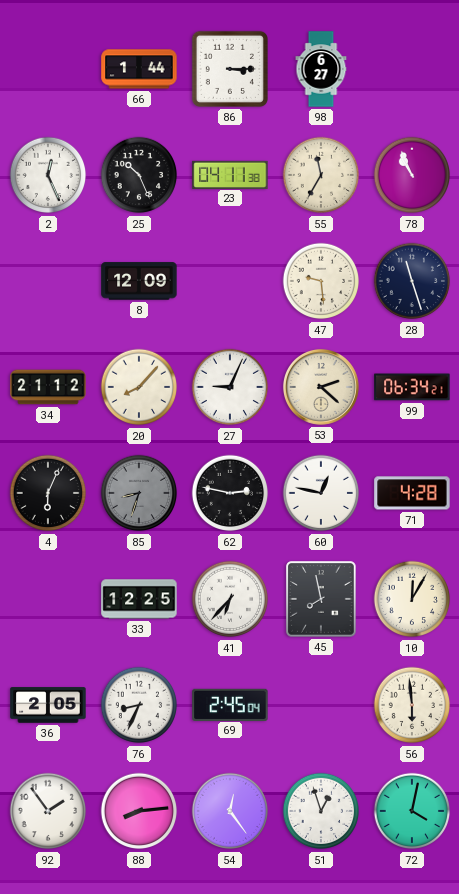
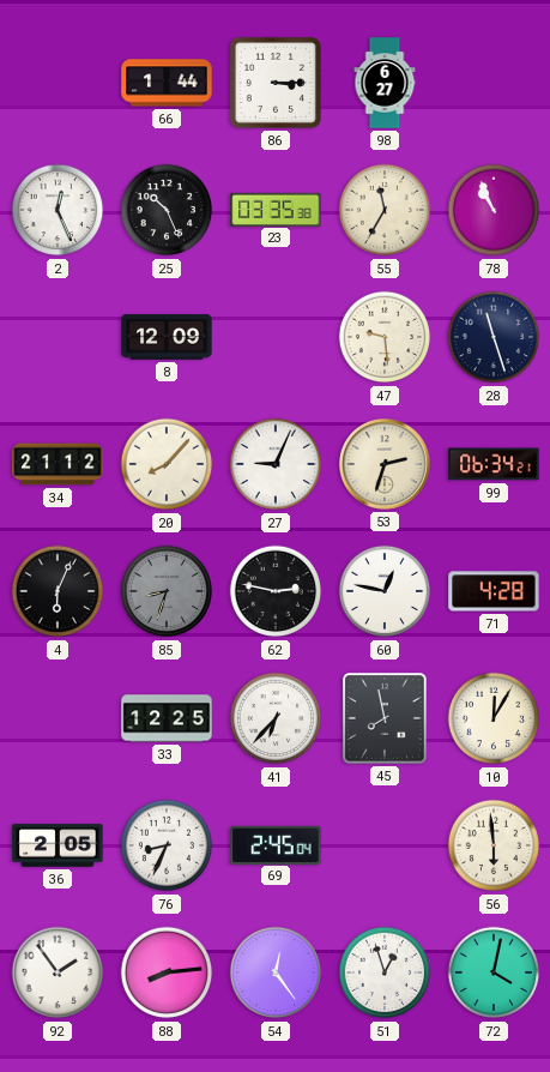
23: 04:11 -> 03:35 (276, 209)
53: 2:22 -> 2:33 (385, 464)
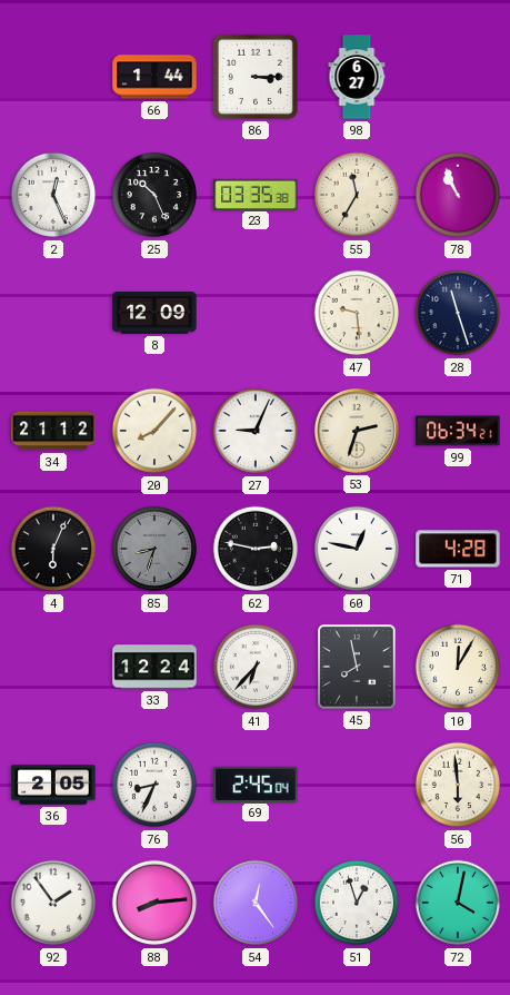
33: 12:25 -> 12:24 (154, 667)
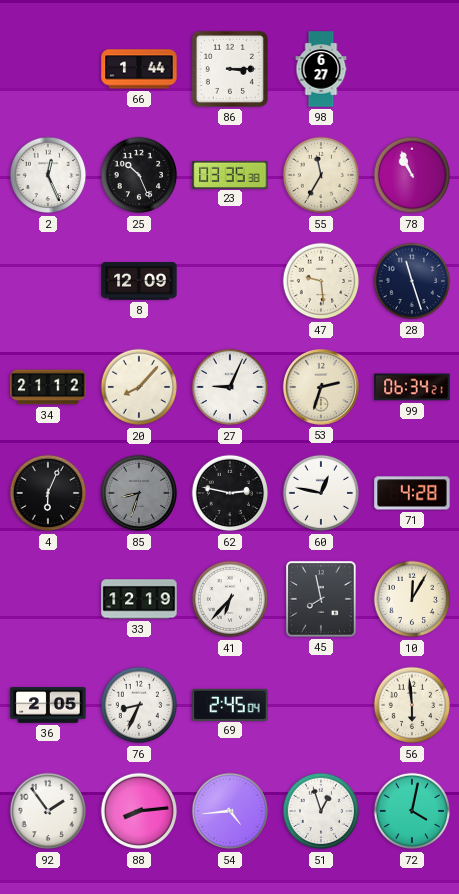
33: 12:24 -> 12:19 (139, 599)
54: 12:24 -> 4:44 (230, 811)
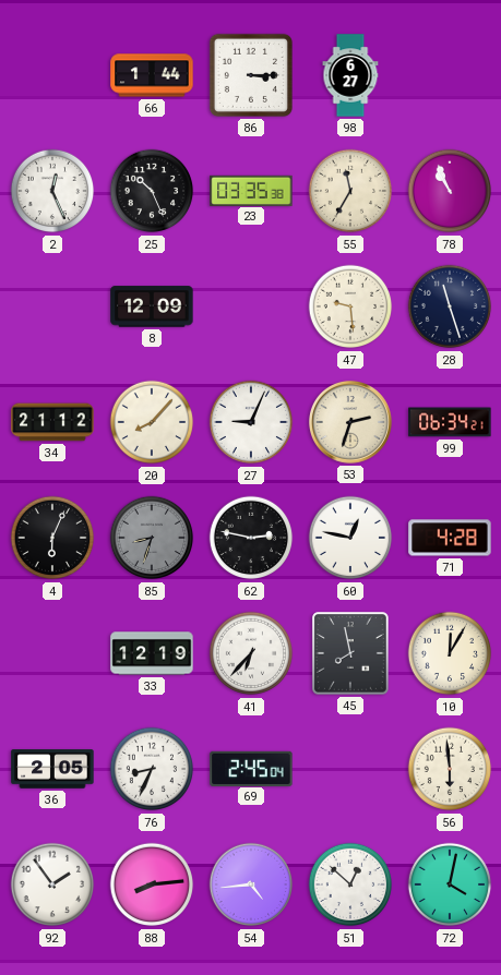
51: 12:57 -> 12:52 (350, 884)
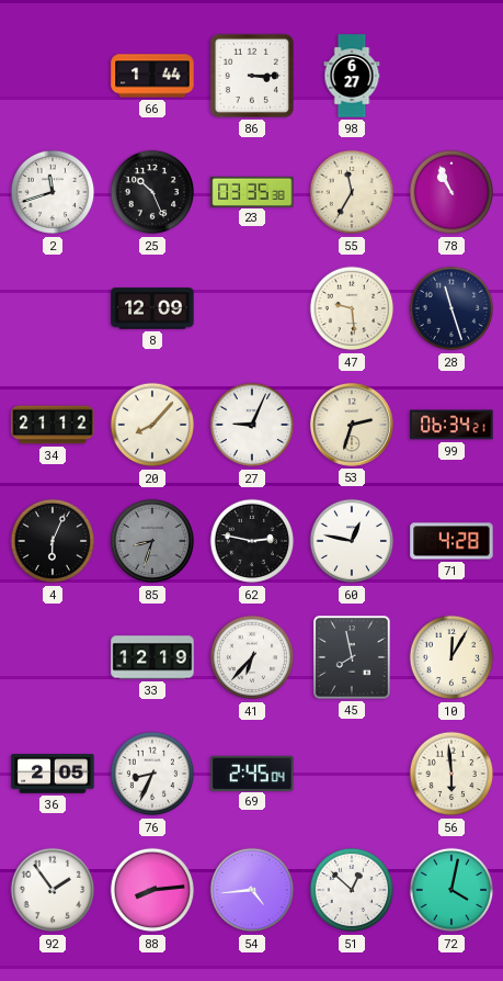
2: 12:26 -> 11:42 (53, 192)
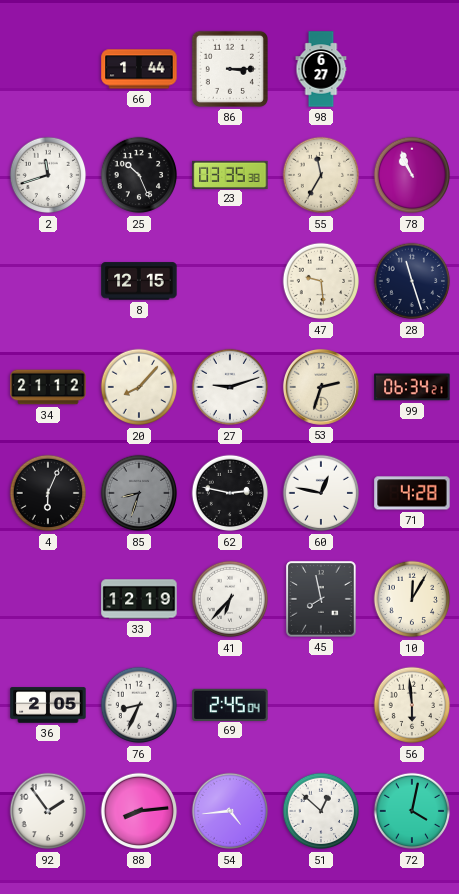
8: 12:09 -> 12:15 (139, 281)
27: 9:04 -> 9:12 (230, 387)
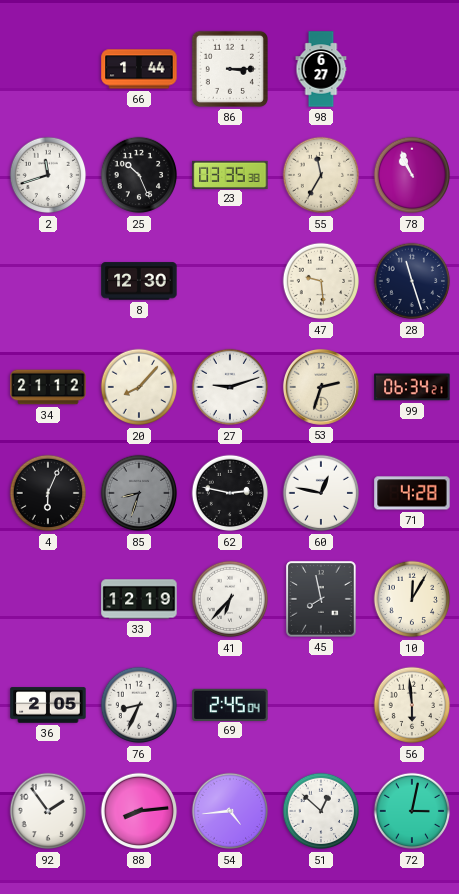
8: 12:15 -> 12:30 (139, 281)
72: 4:02 -> 3:02 (412, 811)
